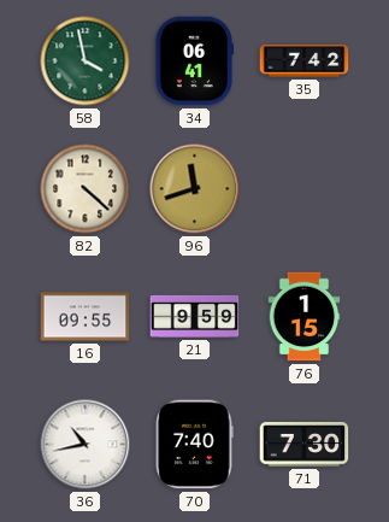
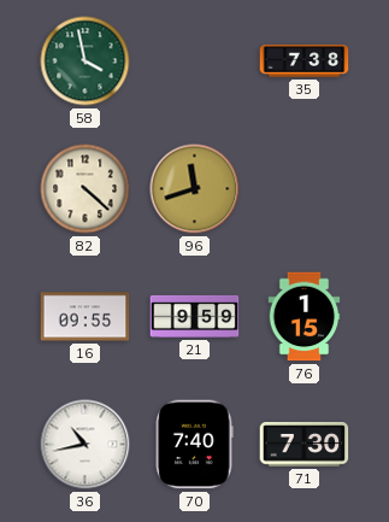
34: 06:41 -> none (193, 61)
35: 7:42 -> 7:38 (305, 61)
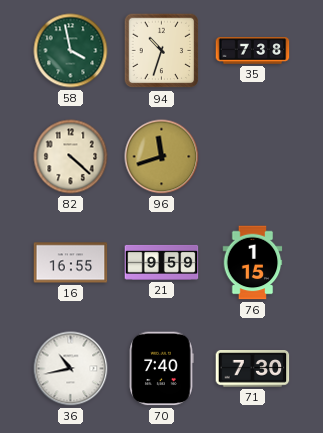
94: none -> 10:33 (162, 51)
16: 09:55 -> 16:55 (71, 263)
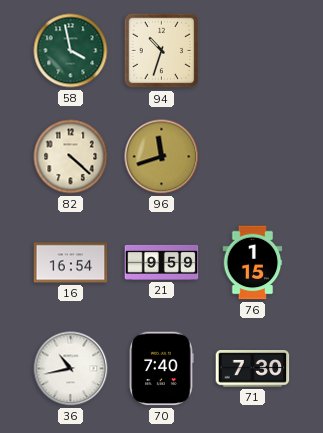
35: 7:38 -> none (253, 51)
16: 16:55 -> 16:54 (71, 263)
